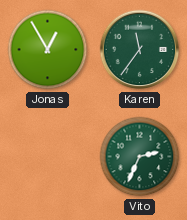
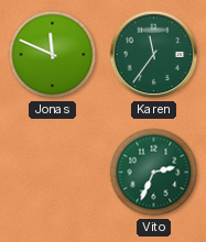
Jonas: 12:55 -> 11:49 (53, 55)
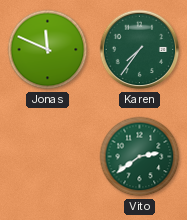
Karen: 11:36 -> 7:36 (140, 50)
Vito: 2:34 -> 2:39 (140, 157)
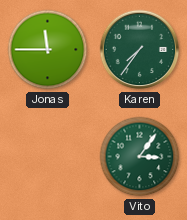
Jonas: 11:49 -> 11:45 (48, 50)
Vito: 2:39 -> 3:06 (140, 157)
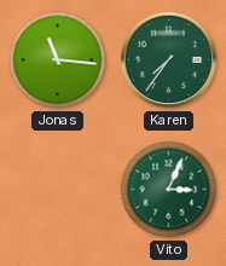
Jonas: 11:45 -> 11:16 (58, 60)
Vito: 3:06 -> 3:04 (169, 190)
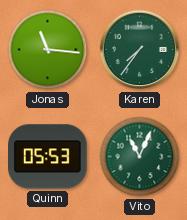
Quinn: none -> 05:53 (48, 157)
Vito: 3:04 -> 11:04 (140, 157)
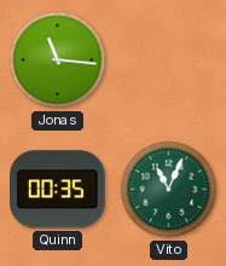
Karen: 7:36 -> none (140, 50)
Quinn: 05:53 -> 00:35 (58, 190)
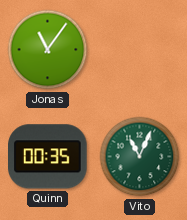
Jonas: 11:16 -> 11:06 (48, 50)
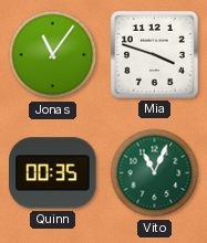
Mia: none -> 3:48 (154, 54)
